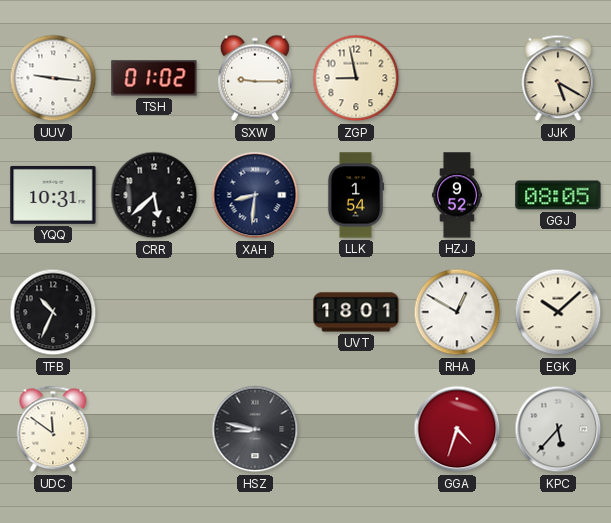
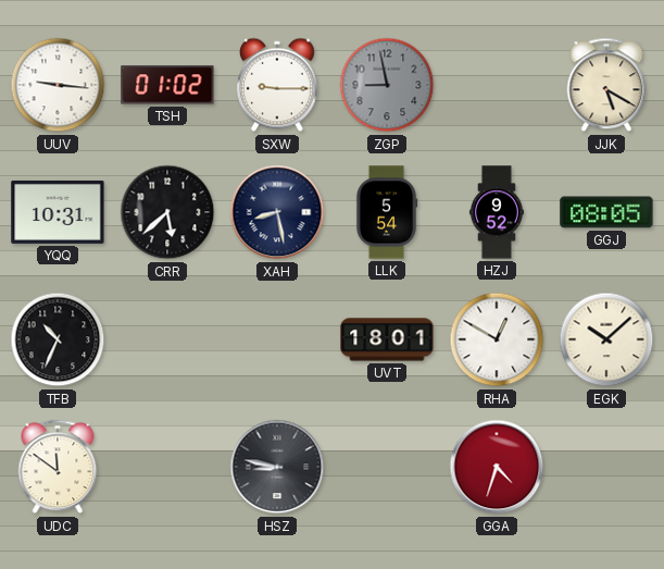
ZGP dial: cream -> grey (387, 85)
XAH: 8:31 -> 8:28 (277, 212)
LLK: 1:54 -> 5:54 (387, 212)
KPC: 5:37 -> none (558, 429)
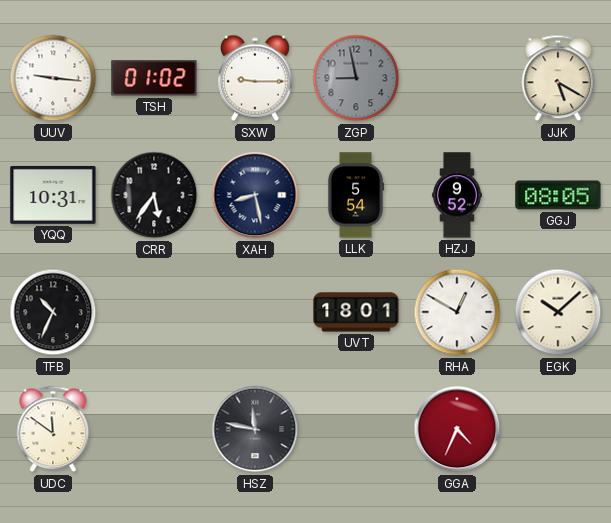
CRR: 5:38 -> 5:36 (154, 195)
HSZ: 8:47 -> 11:47 (255, 429)
GGA: 4:33 -> 4:34 (457, 429)
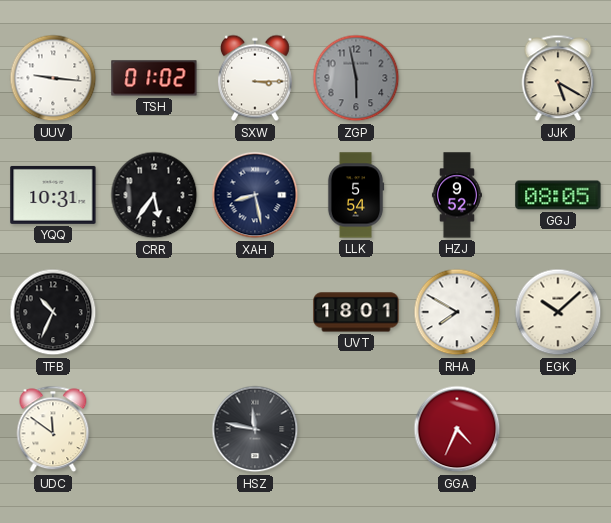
SXW: 9:15 -> 3:15 (255, 78)
ZGP: 8:58 -> 5:58 (356, 78)
RHA: 12:50 -> 7:50 (457, 312)
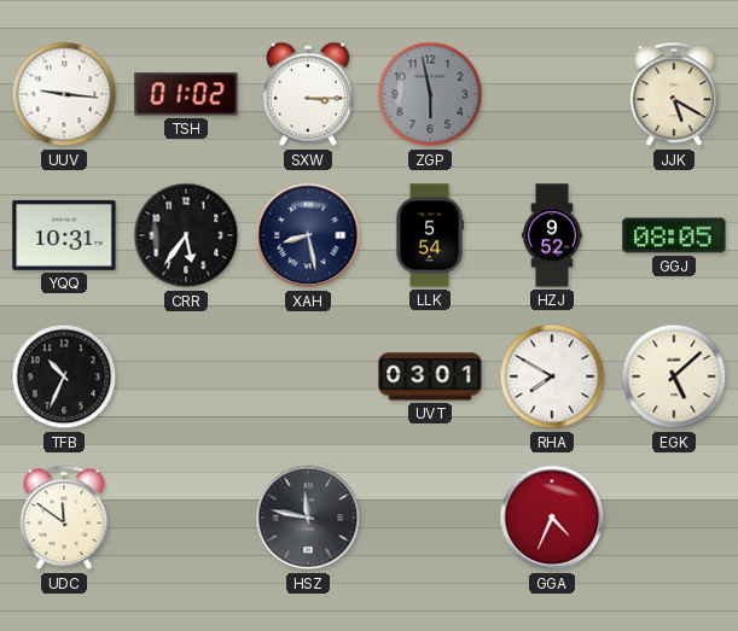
UVT: 18:01 -> 03:01 (430, 376)
EGK: 10:08 -> 5:08 (674, 376)
